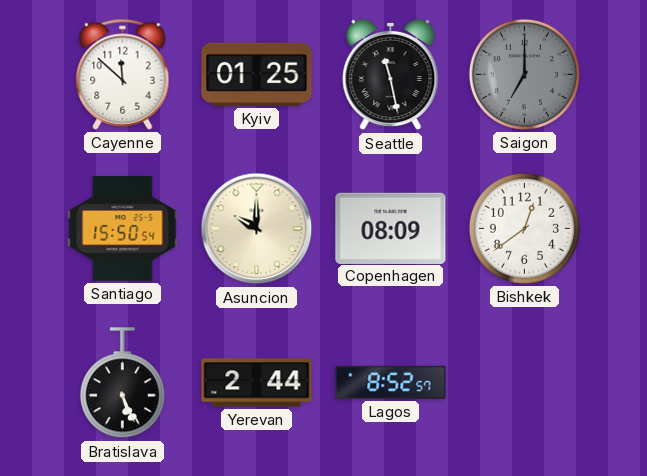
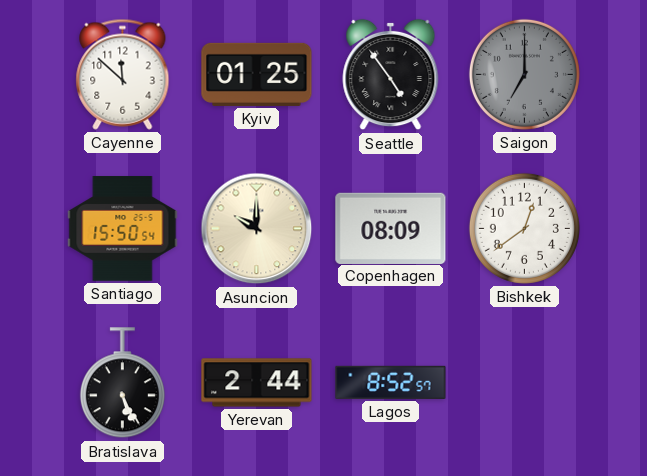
Seattle: 11:28 -> 4:54 (391, 75)
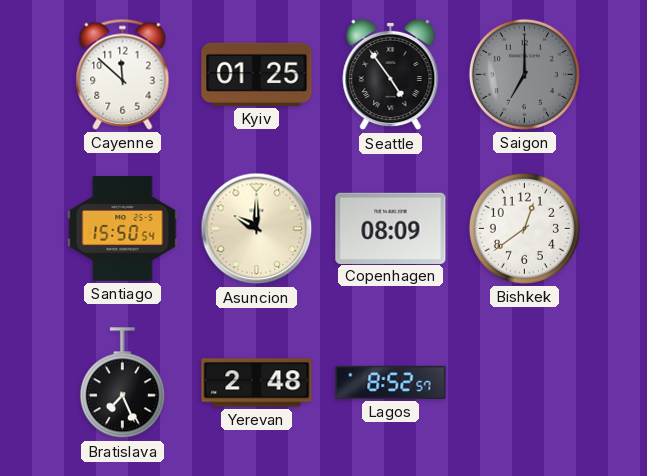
Bratislava: 5:26 -> 7:26 (122, 383)
Yerevan: 2:44 -> 2:48 (257, 383)
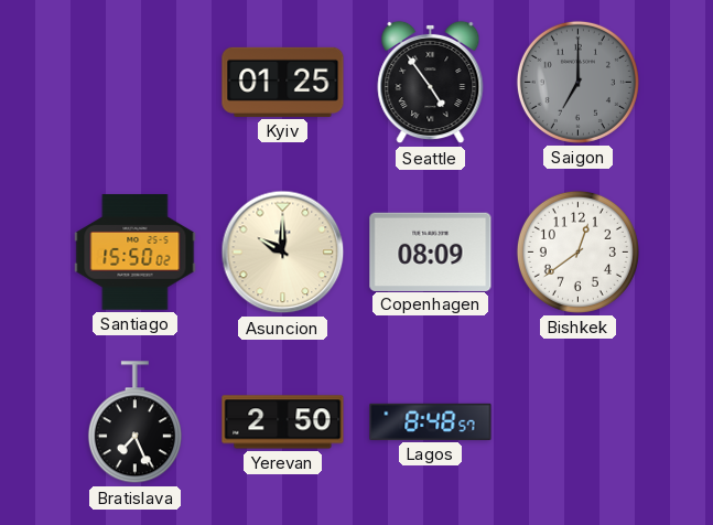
Cayenne: 11:52 -> none (123, 74)
Santiago: 15:50:54 -> 15:50:02 (136, 253)
Yerevan: 2:48 -> 2:50 (283, 422)
Lagos: 8:52 -> 8:48 (431, 421)
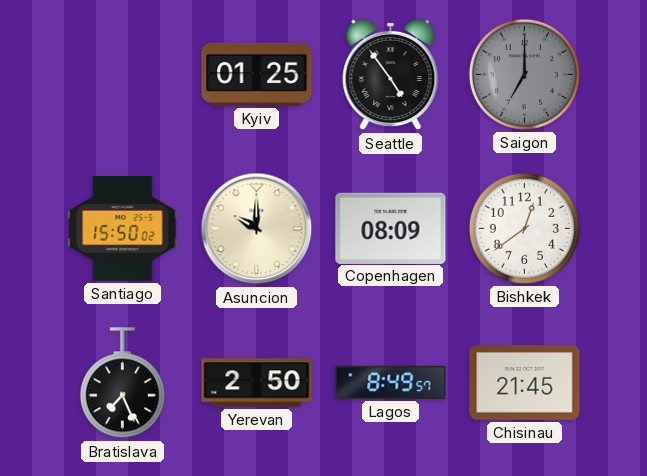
Lagos: 8:48 -> 8:49 (391, 382)
Chisinau: none -> 21:45 (525, 383)
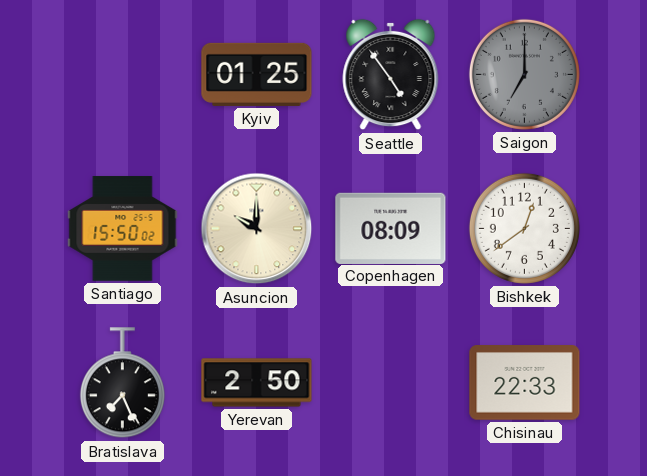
Lagos: 8:49 -> none (391, 382)
Chisinau: 21:45 -> 22:33 (525, 383)
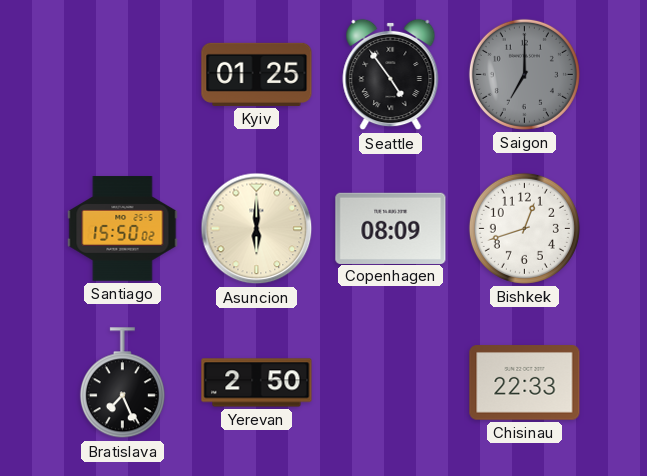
Asuncion: 10:00 -> 6:00 (257, 229)
Bishkek: 12:39 -> 12:42 (524, 228)
